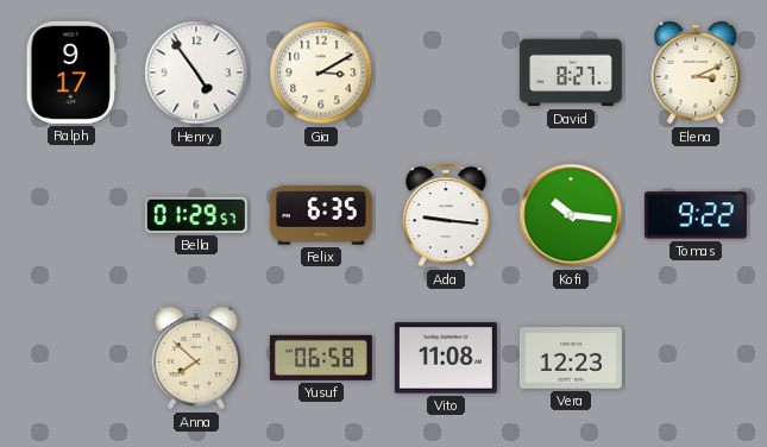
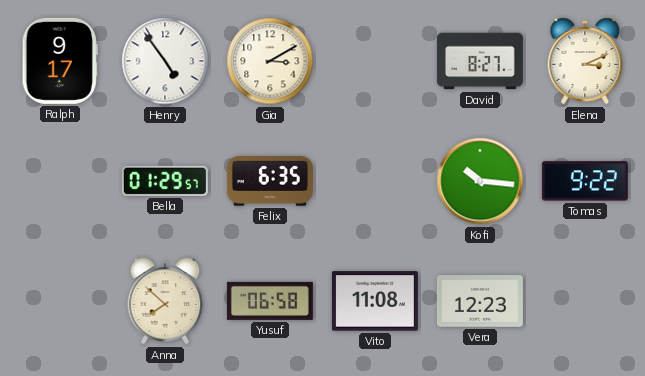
Ada: 9:16 -> none (446, 215)
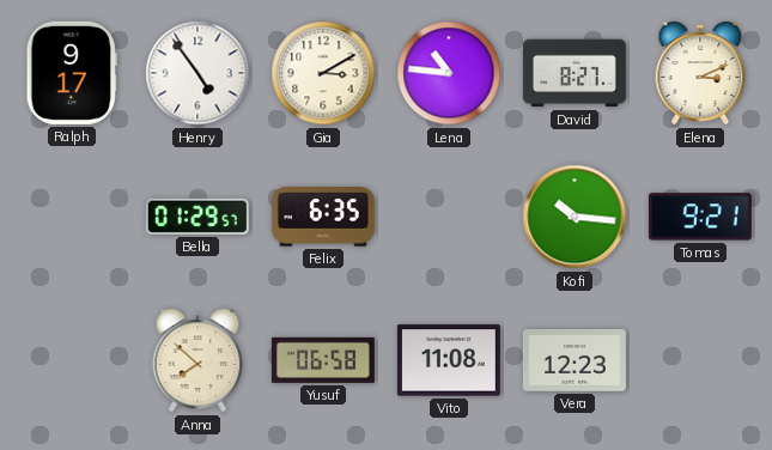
Lena: none -> 10:46 (449, 73)
Tomas: 9:22 -> 9:21 (700, 217)
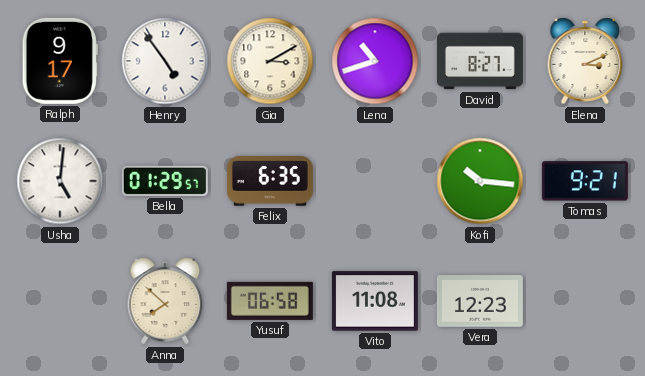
Lena: 10:46 -> 10:42 (375, 61)
Usha: none -> 5:01 (60, 181)
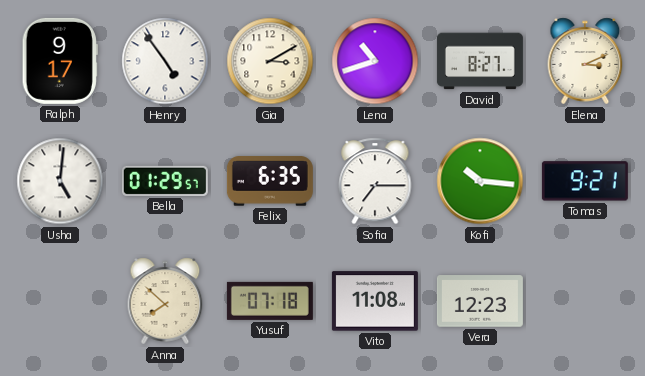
Sofia: none -> 7:15 (375, 181)
Yusuf: 06:58 -> 07:18 (270, 301)
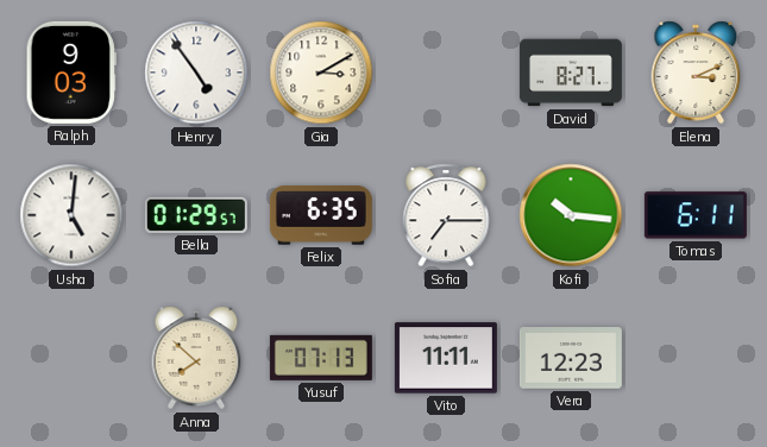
Ralph: 9:17 -> 9:03 (71, 73)
Lena: 10:42 -> none (375, 61)
Tomas: 9:21 -> 6:11 (696, 215)
Yusuf: 07:18 -> 07:13 (321, 358)
Vito: 11:08 -> 11:11 (446, 358)
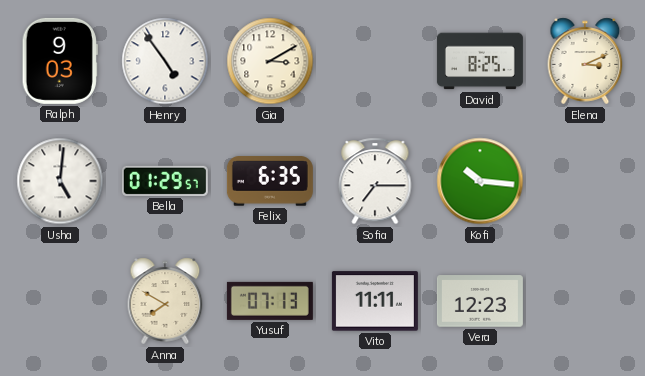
David: 8:27 -> 8:25 (480, 61)
Tomas: 6:11 -> none (696, 215)
Anna: 7:52 -> 7:50 (165, 301)
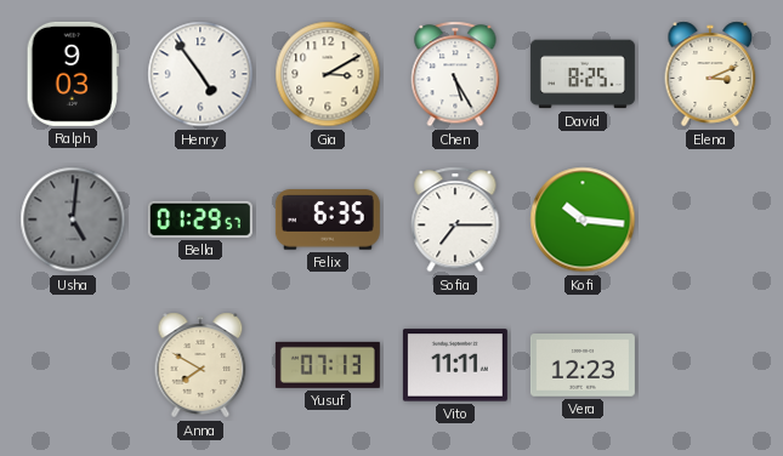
Chen: none -> 5:25 (455, 74)
Usha dial: white -> grey (73, 220)
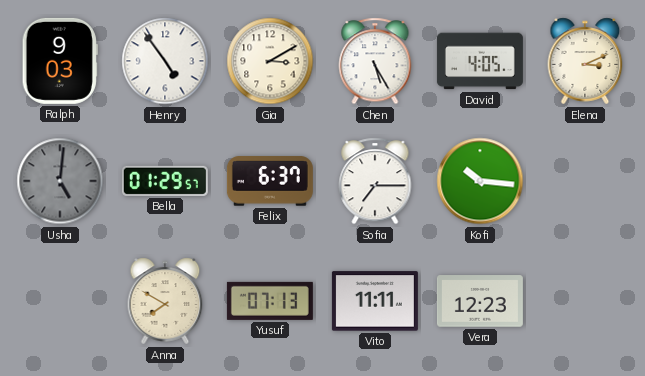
David: 8:25 -> 4:05 (480, 61)
Felix: 6:35 -> 6:37 (270, 181)
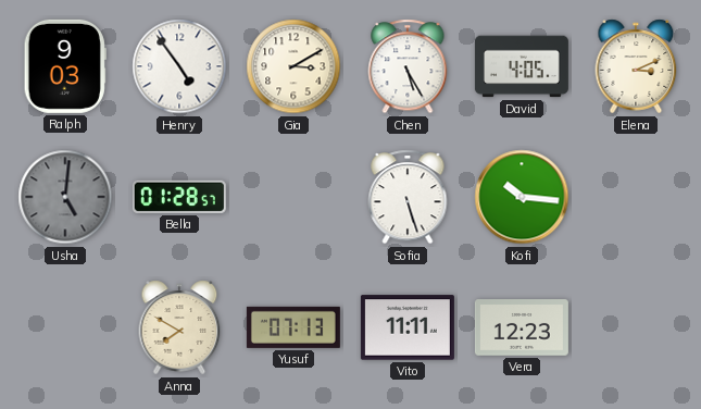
Bella: 01:29 -> 01:28 (179, 197)
Felix: 6:37 -> none (270, 181)
Sofia: 7:15 -> 5:27 (408, 197)
